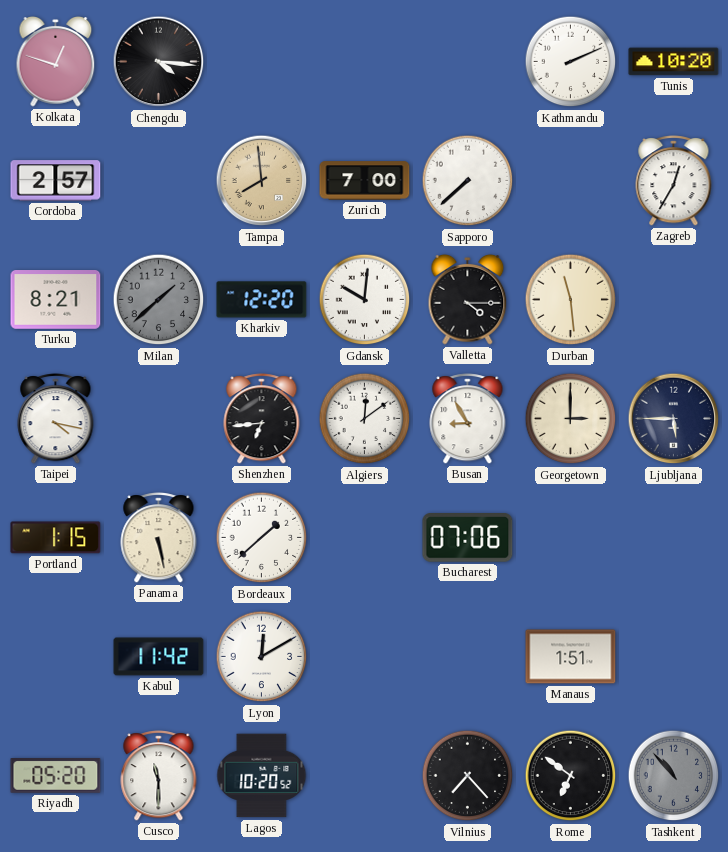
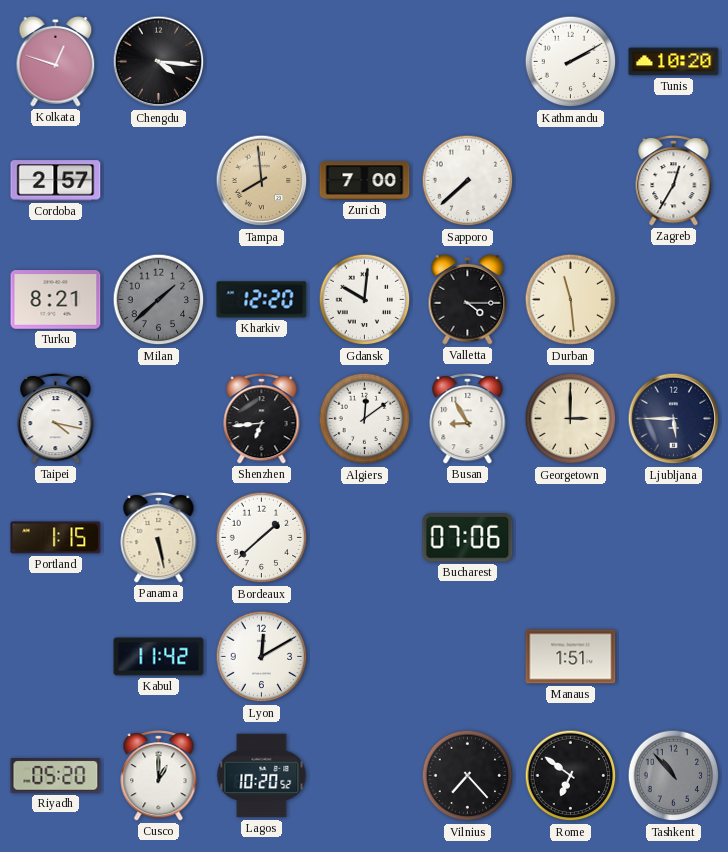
Kathmandu: 2:11 -> 2:10 (571, 62)
Cusco: 11:30 -> 1:00 (159, 776)
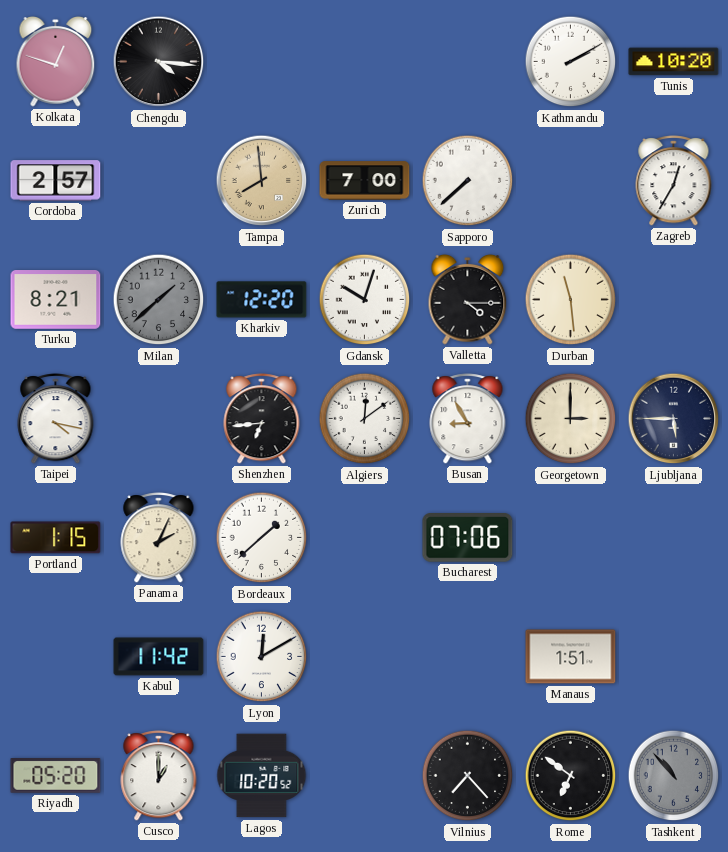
Gdansk: 10:01 -> 10:03 (365, 300)
Panama: 5:28 -> 2:04 (159, 538)
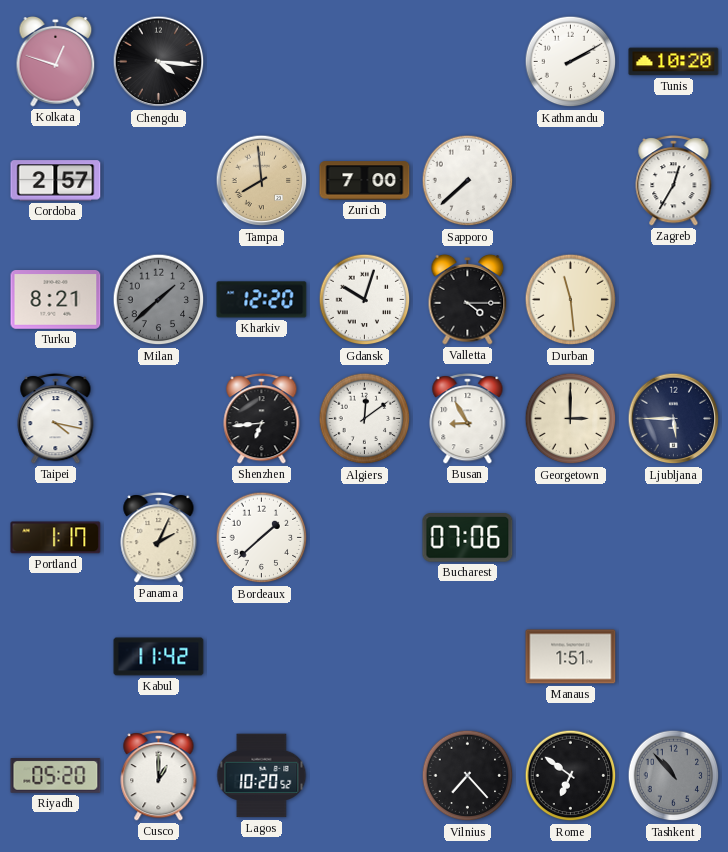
Portland: 1:15 -> 1:17 (56, 538)
Lyon: 12:10 -> none (262, 657)
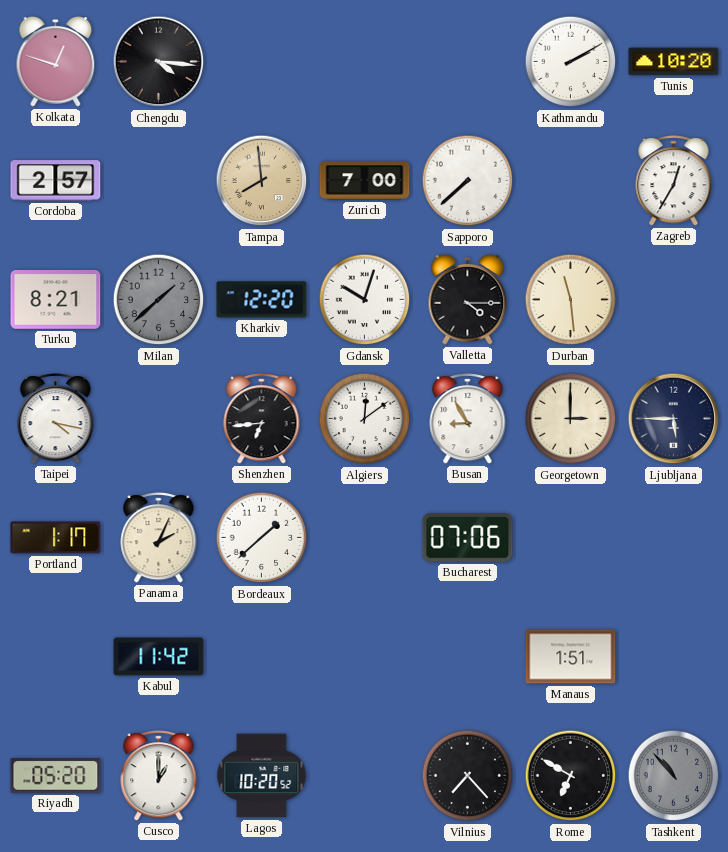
Rome: 6:51 -> 6:50 (571, 776)
